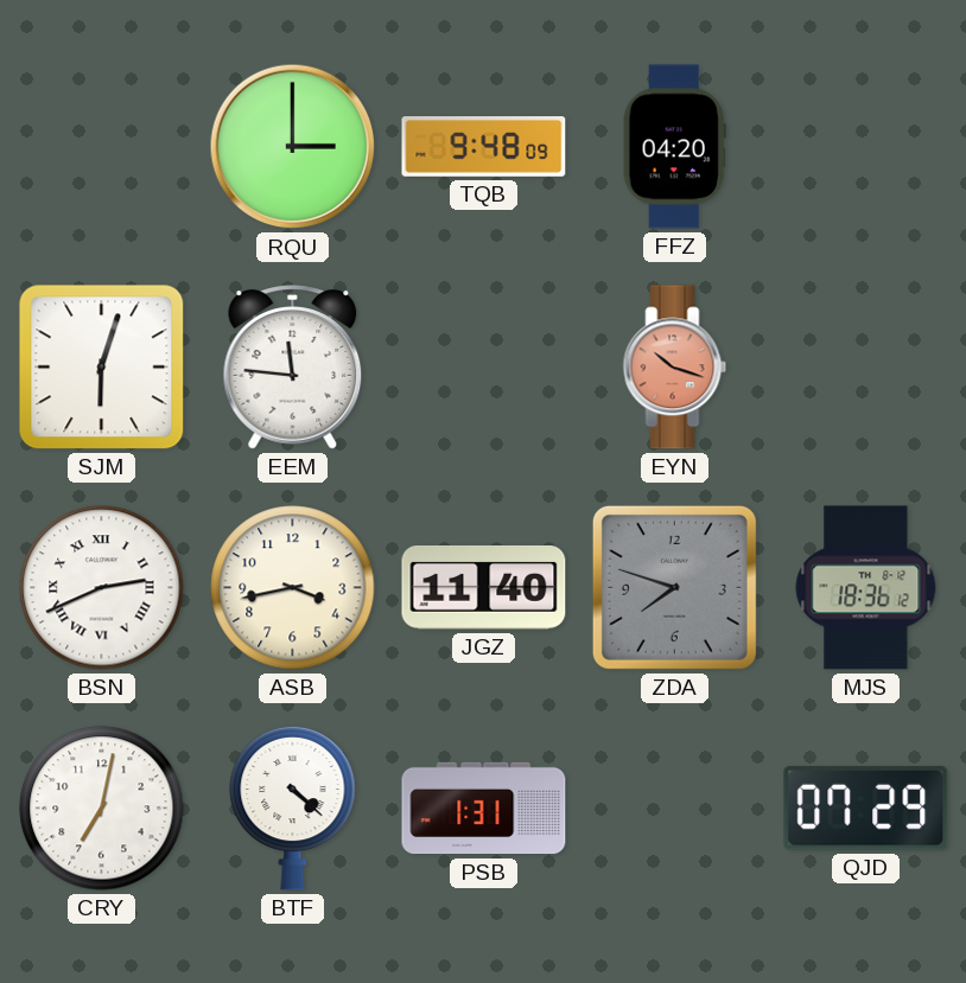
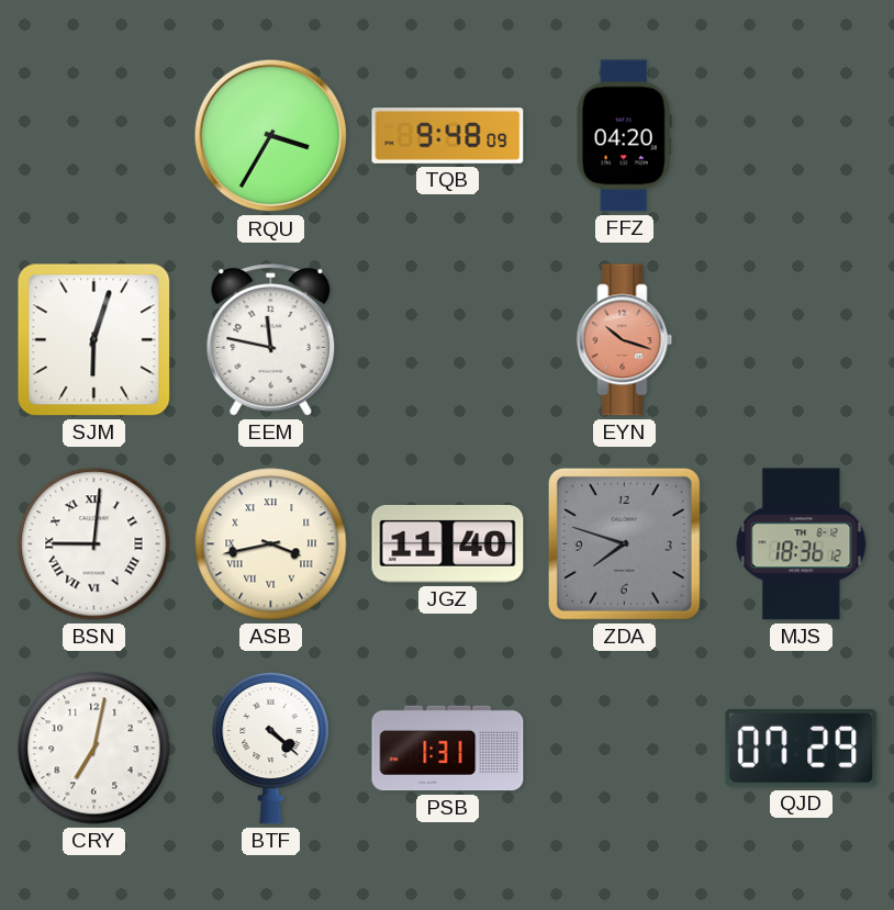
RQU: 3:00 -> 3:35 (271, 136)
EEM: 11:46 -> 11:47 (271, 340)
BSN: 2:41 -> 9:01 (94, 544)
ASB numerals: Arabic -> Roman (271, 544)
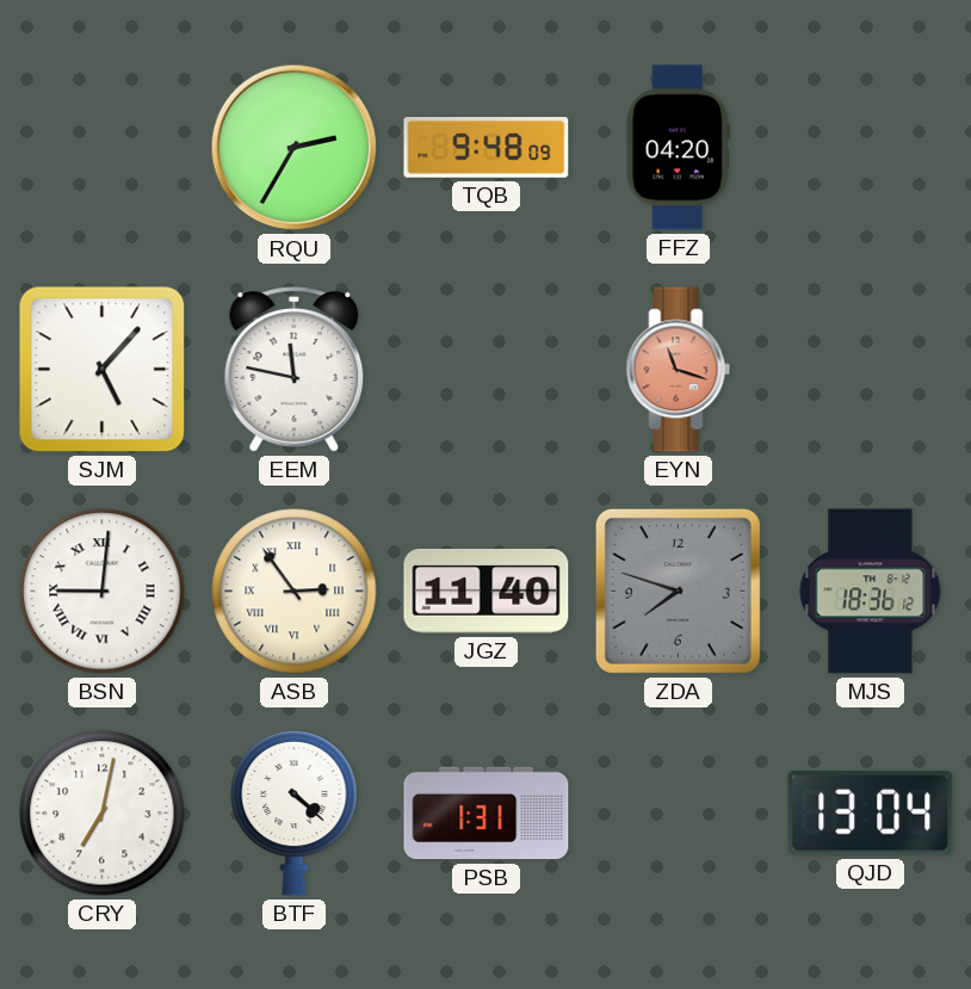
RQU: 3:35 -> 2:35 (295, 148)
SJM: 6:03 -> 5:07 (103, 370)
EYN: 10:18 -> 11:18 (679, 370)
ASB: 3:43 -> 2:54 (295, 592)
QJD: 07:29 -> 13:04 (871, 814)
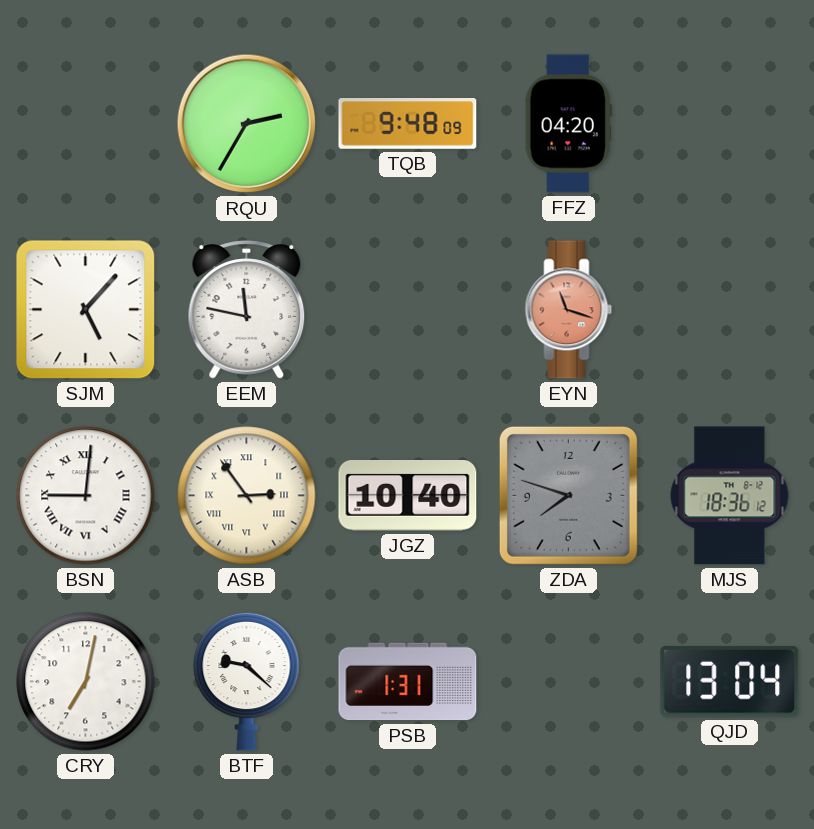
JGZ: 11:40 -> 10:40 (408, 496)
BTF: 4:22 -> 9:22 (247, 681)
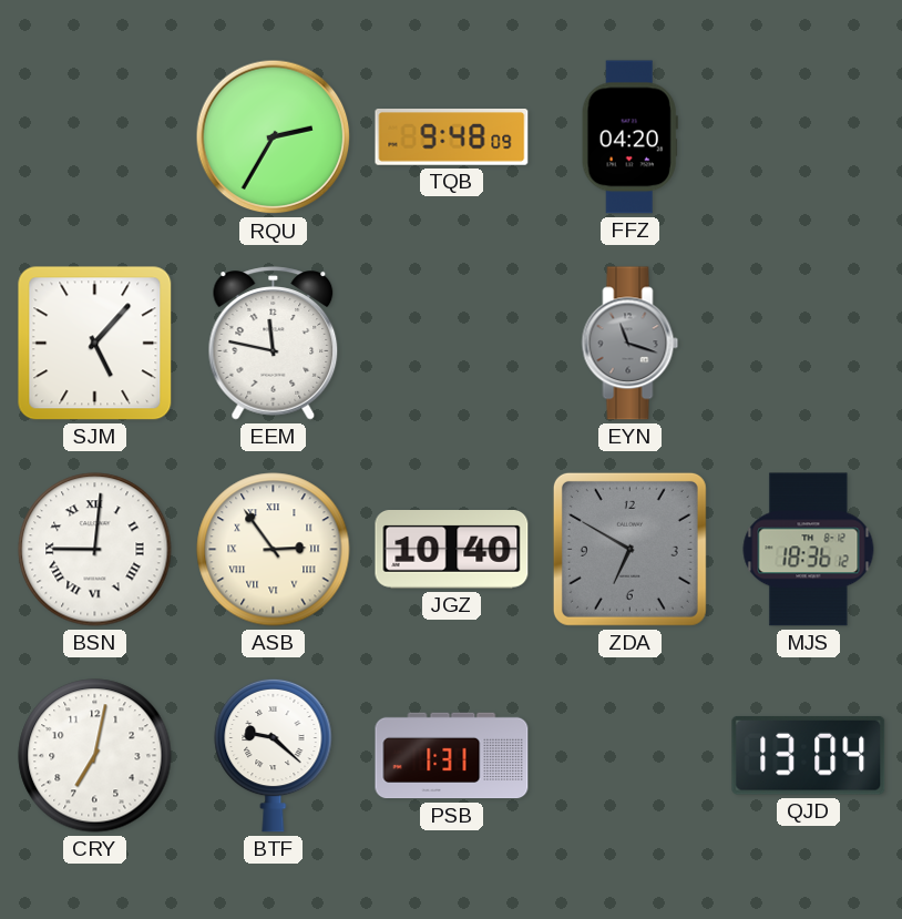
EYN dial: salmon -> grey (631, 344)
ZDA: 7:48 -> 6:50 (629, 549)
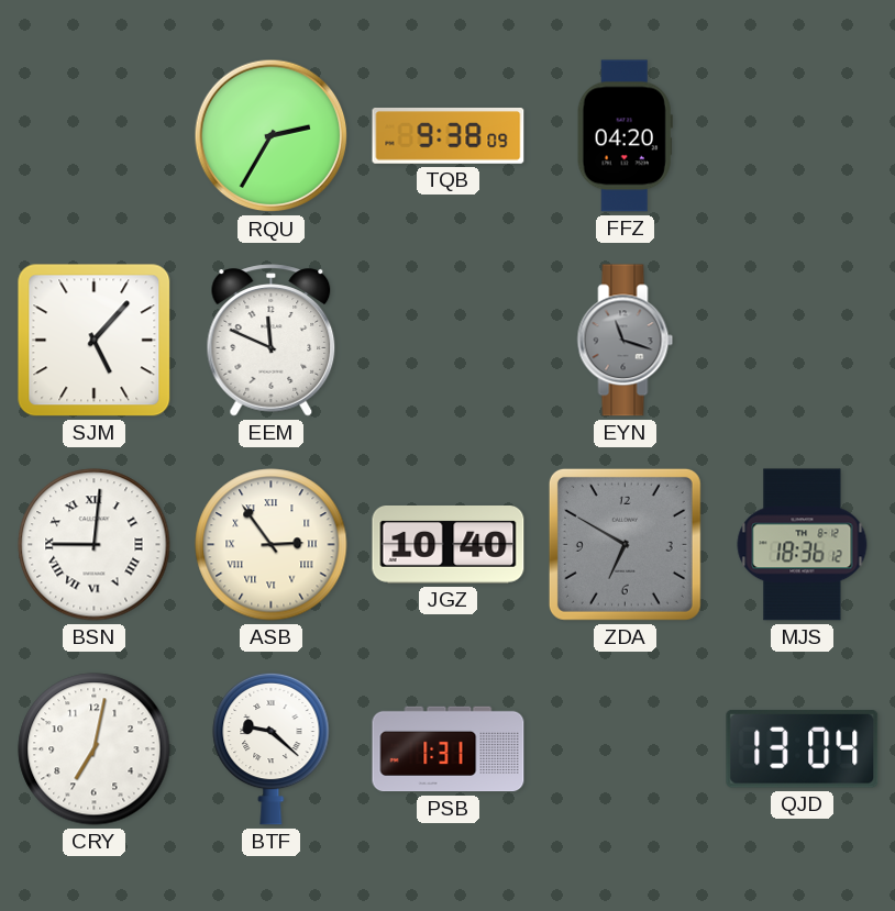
TQB: 9:48 -> 9:38 (449, 136)
EEM: 11:47 -> 11:49 (272, 341)
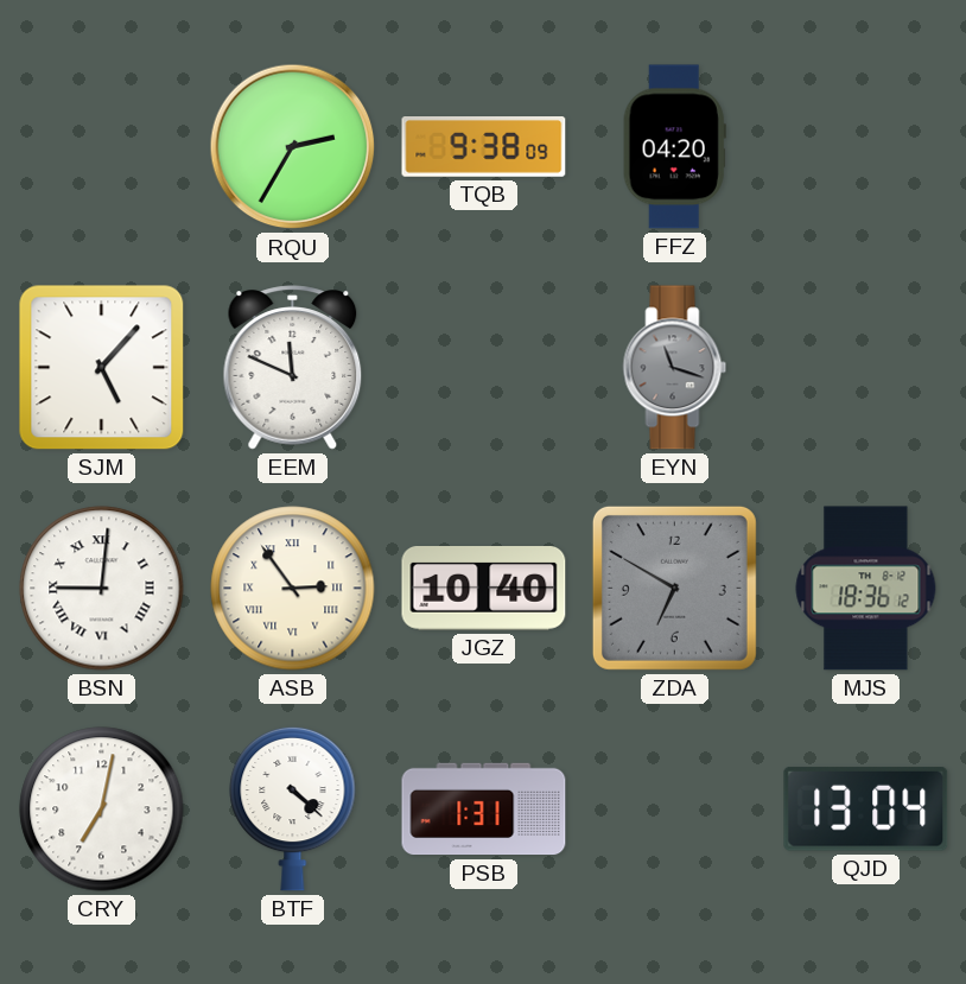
BTF: 9:22 -> 4:22 (293, 808)
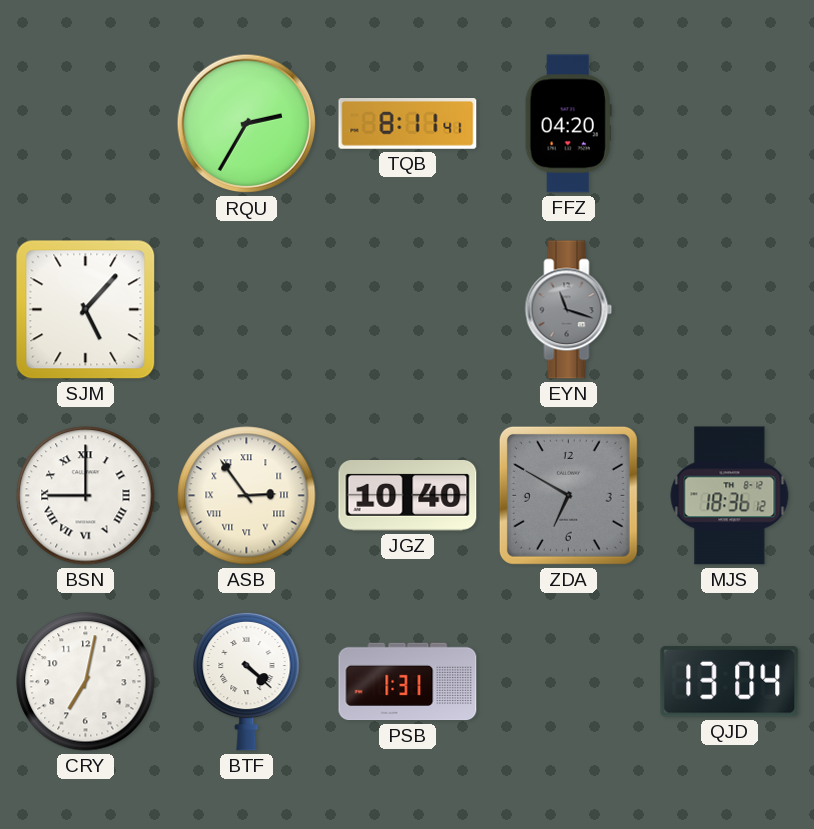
TQB: 9:38 -> 8:11 (408, 124)
EEM: 11:49 -> none (293, 368)
BSN: 9:01 -> 9:00 (86, 496)
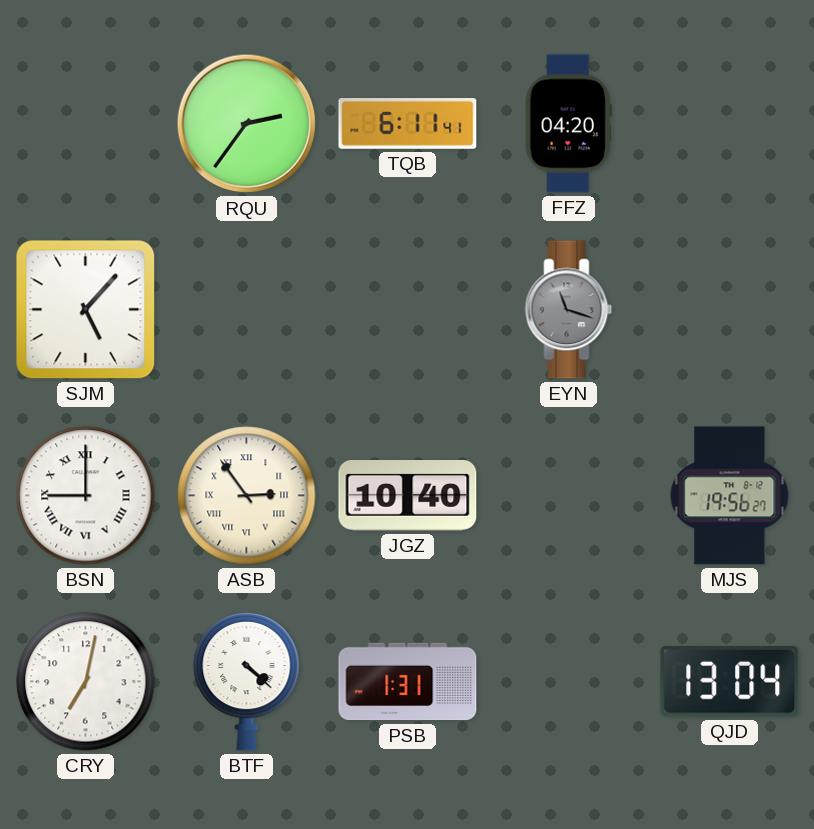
RQU: 2:35 -> 2:36 (247, 124)
TQB: 8:11 -> 6:11 (408, 124)
ZDA: 6:50 -> none (568, 495)
MJS: 18:36 -> 19:56 (730, 496)
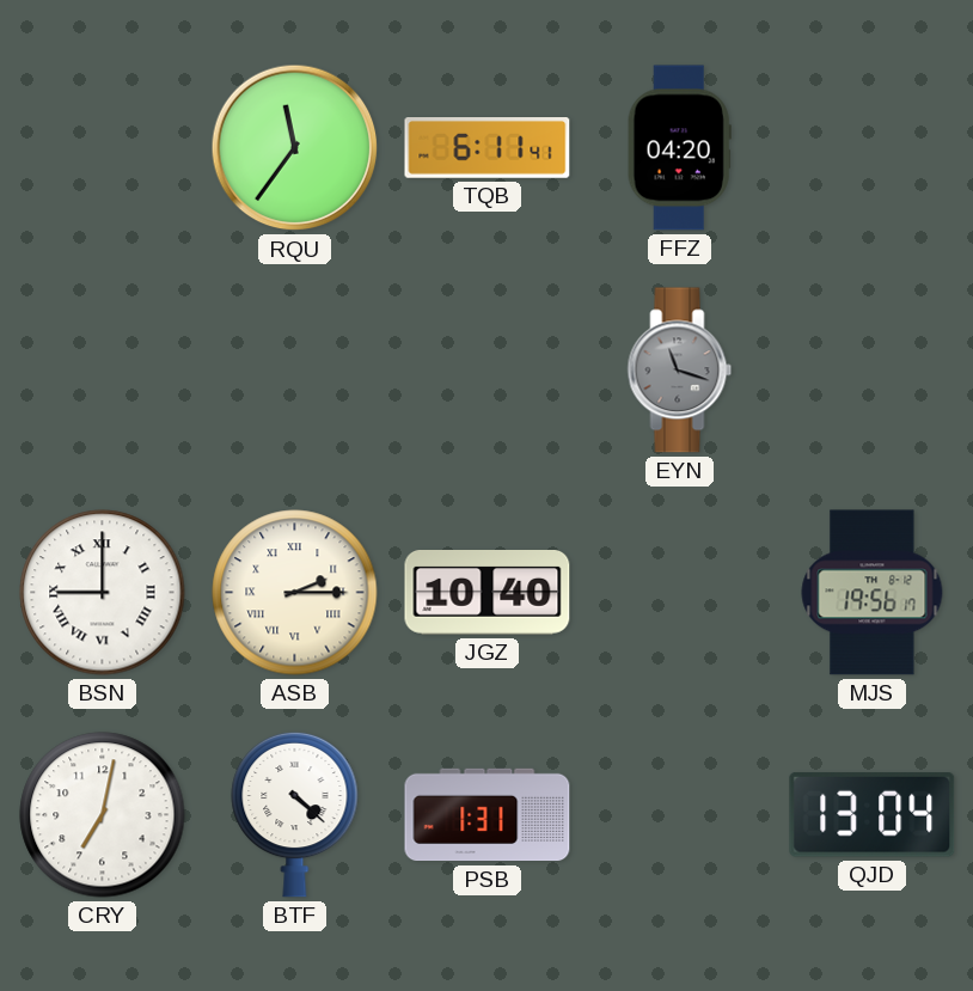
RQU: 2:36 -> 11:36 (295, 148)
SJM: 5:07 -> none (86, 310)
ASB: 2:54 -> 2:15 (295, 593)
MJS: 19:56:27 -> 19:56:17 (873, 593)
